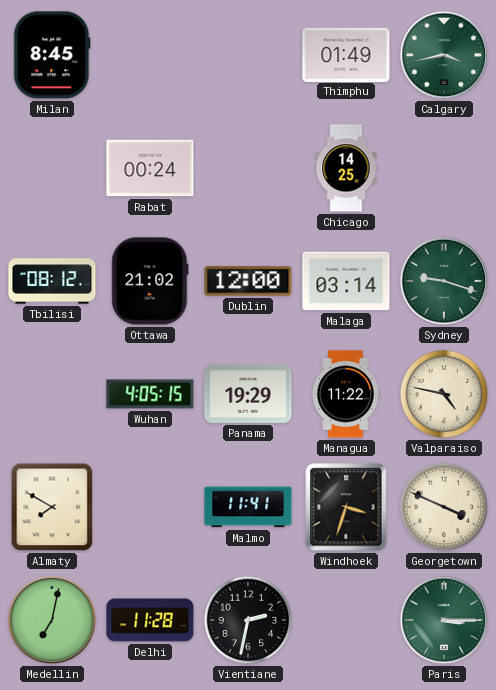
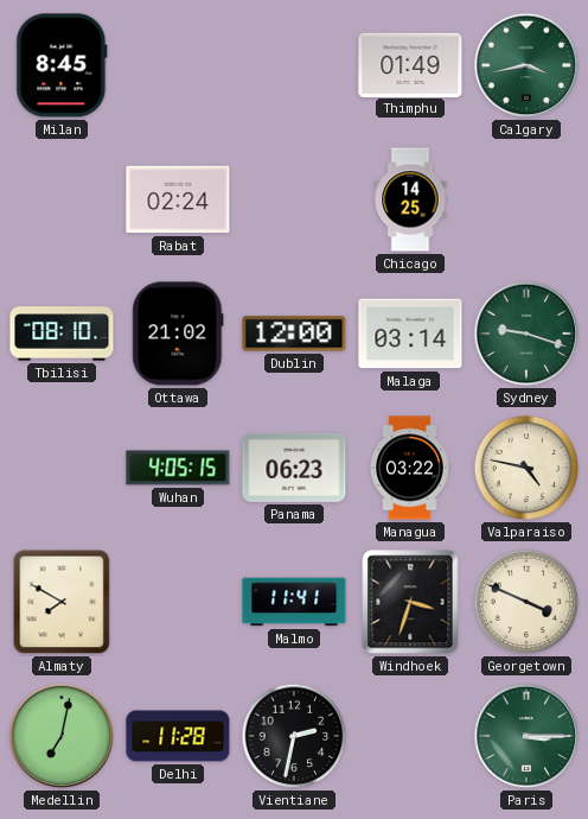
Rabat: 00:24 -> 02:24 (178, 199)
Tbilisi: 08:12 -> 08:10 (62, 334)
Panama: 19:29 -> 06:23 (294, 468)
Managua: 11:22 -> 03:22 (410, 468)
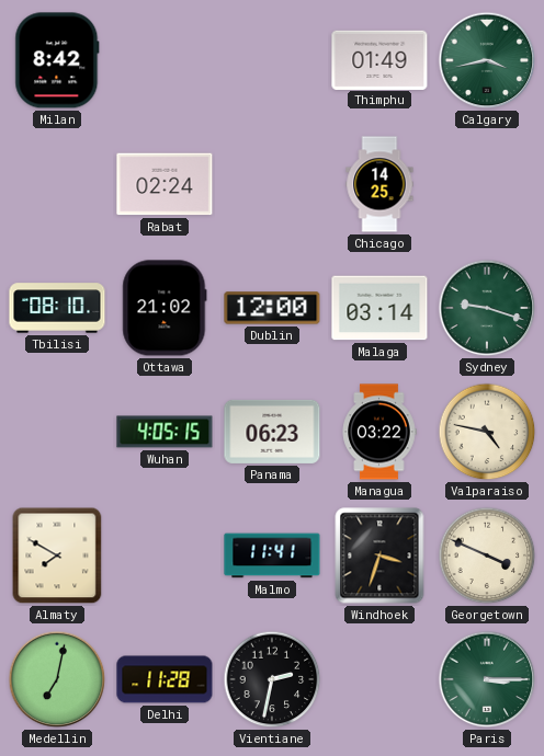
Milan: 8:45 -> 8:42 (57, 60)
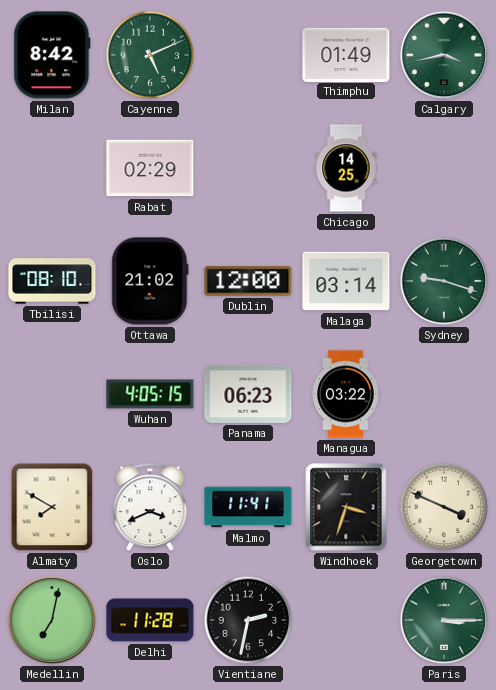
Cayenne: none -> 5:11 (150, 55)
Rabat: 02:24 -> 02:29 (150, 168)
Valparaiso: 4:47 -> none (487, 432)
Oslo: none -> 3:41 (150, 508)
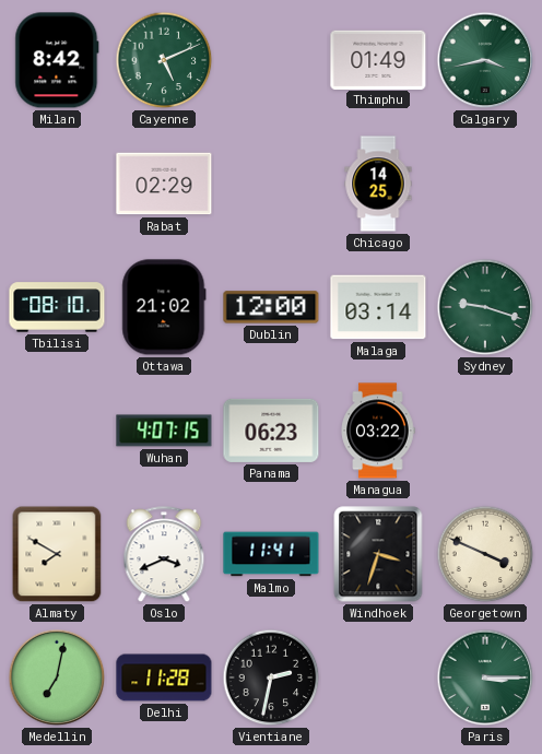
Wuhan: 4:05 -> 4:07 (164, 431)
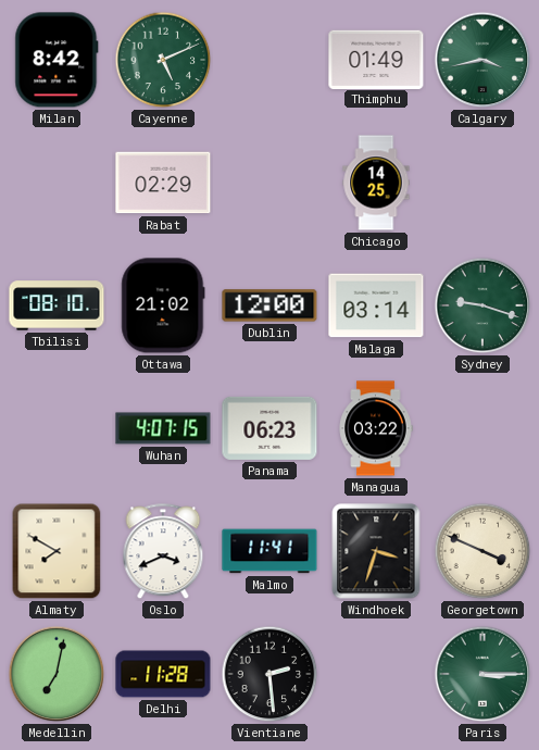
Vientiane: 2:32 -> 2:29 (269, 674)
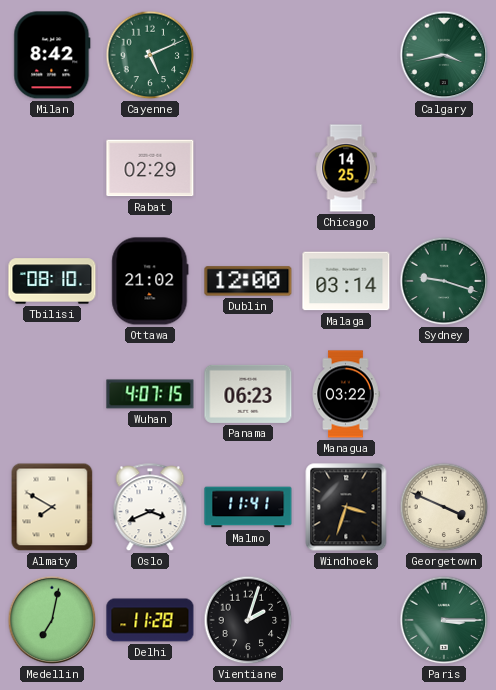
Thimphu: 01:49 -> none (376, 59)
Vientiane: 2:29 -> 2:03 (248, 620)
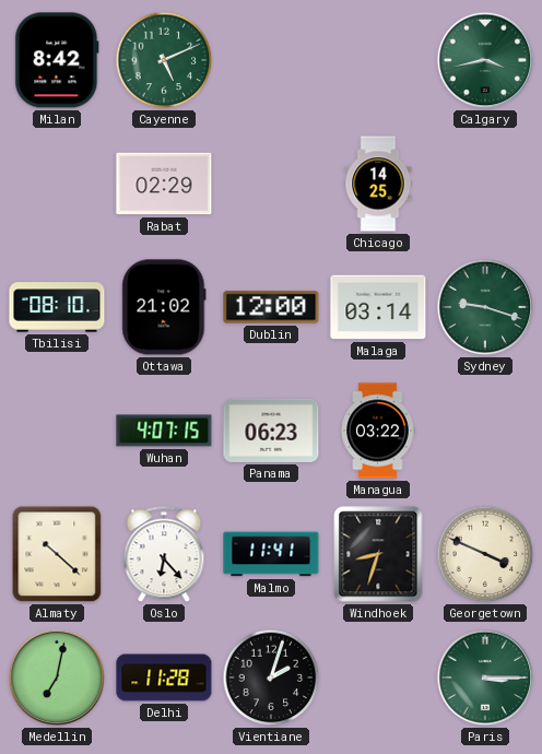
Almaty: 7:50 -> 10:22 (57, 554)
Oslo: 3:41 -> 6:23 (164, 555)
Windhoek: 3:33 -> 8:33 (378, 554)
